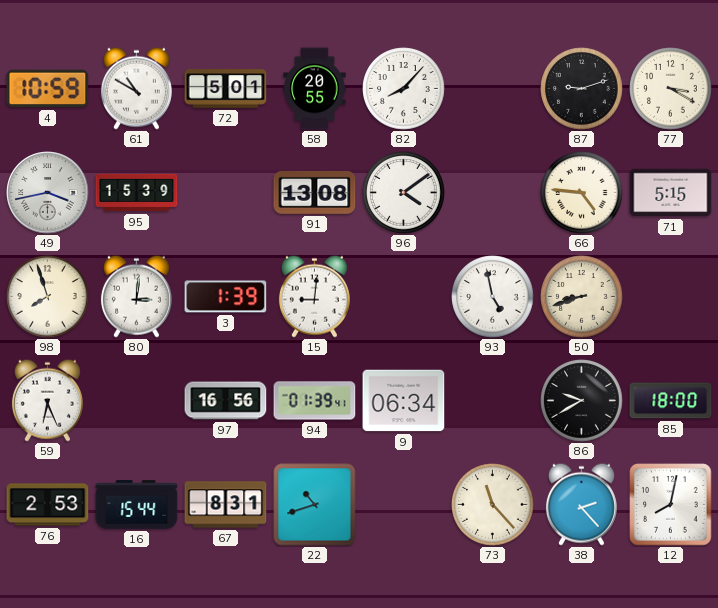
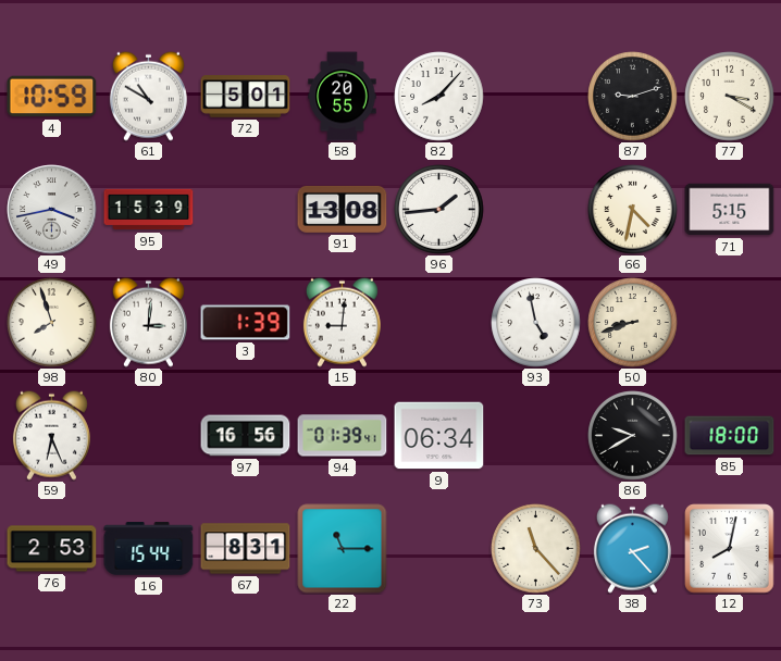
96: 4:09 -> 1:44 (439, 210)
66: 4:46 -> 4:32 (633, 210)
22: 10:42 -> 11:15 (343, 549)
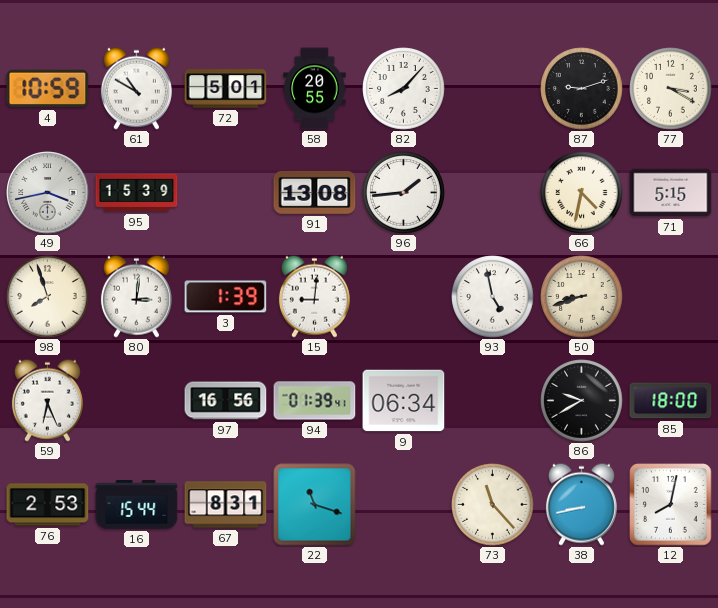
22: 11:15 -> 11:18 (315, 505)
38: 2:23 -> 8:43 (581, 504)
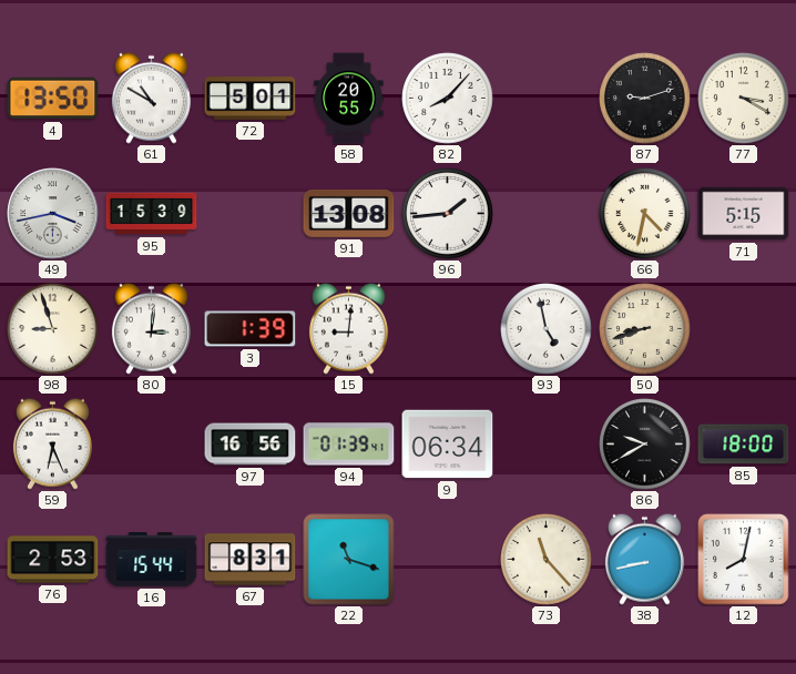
4: 10:59 -> 13:50 (53, 99)
98: 7:57 -> 8:57 (53, 329)
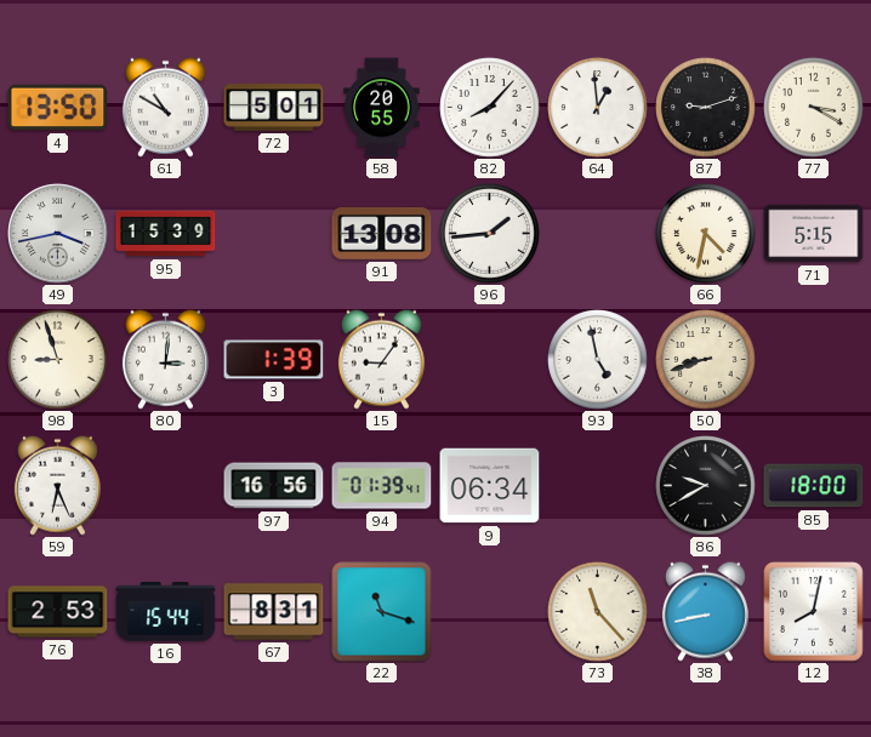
64: none -> 12:59 (598, 108)
15: 9:01 -> 9:06 (381, 359)
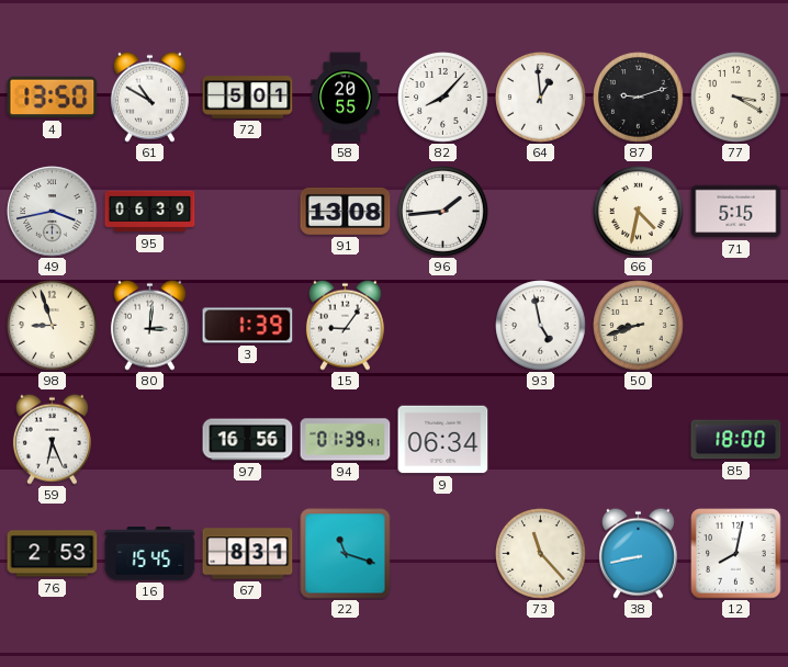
95: 15:39 -> 06:39 (150, 212)
86: 9:40 -> none (706, 486)
16: 15:44 -> 15:45 (150, 554)
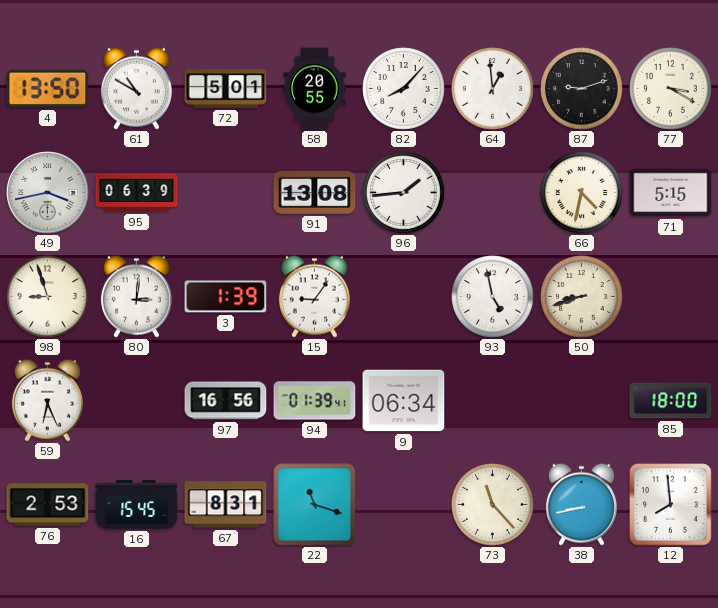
12: 8:02 -> 7:59 (671, 505)
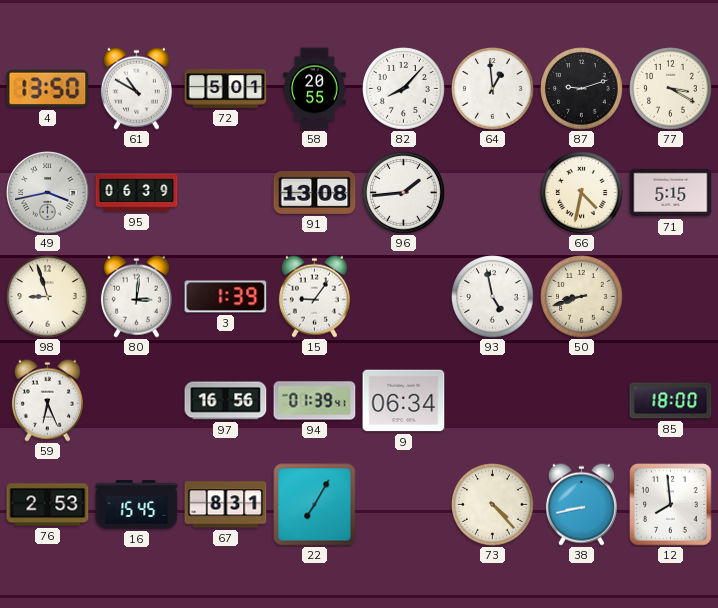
22: 11:18 -> 7:05 (315, 505)
73: 11:23 -> 4:23 (493, 505)
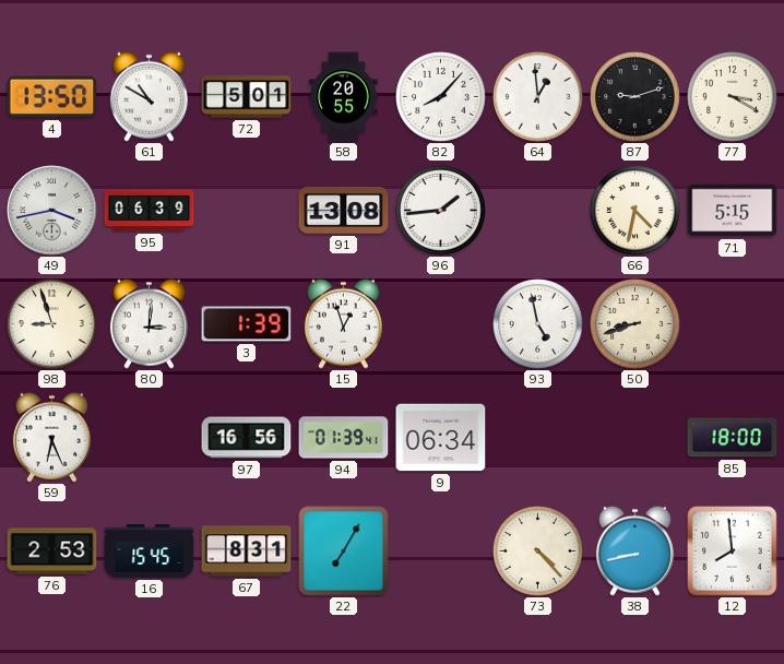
15: 9:06 -> 12:57 (343, 323)
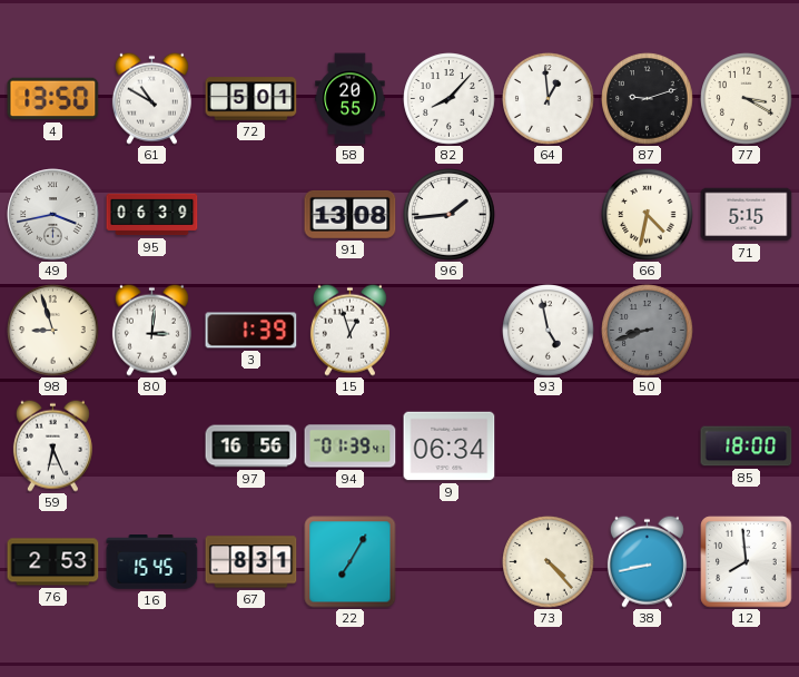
50 dial: cream -> grey (648, 331)
